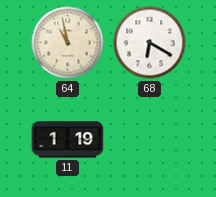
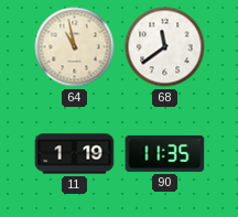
68: 6:20 -> 11:39 (165, 47)
90: none -> 11:35 (165, 153)
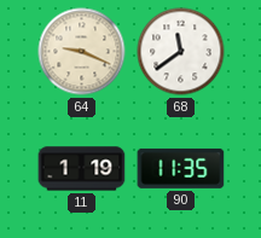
64: 10:58 -> 9:19 (82, 52)
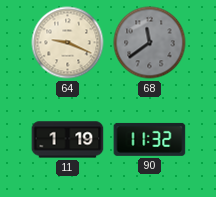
68 dial: white -> grey (150, 43)
90: 11:35 -> 11:32 (150, 139)
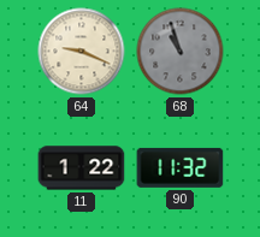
68: 11:39 -> 10:57 (181, 52)
11: 1:19 -> 1:22 (82, 168)
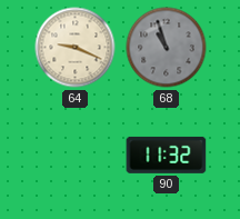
11: 1:22 -> none (82, 168)
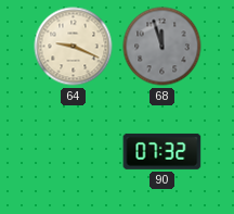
68: 10:57 -> 11:57 (162, 47)
90: 11:32 -> 07:32 (162, 151)
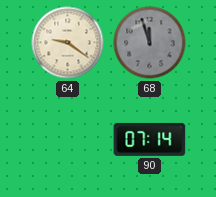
64: 9:19 -> 9:21 (68, 43)
90: 07:32 -> 07:14 (150, 139)
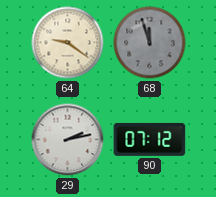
29: none -> 2:13 (68, 140)
90: 07:14 -> 07:12 (150, 139)
